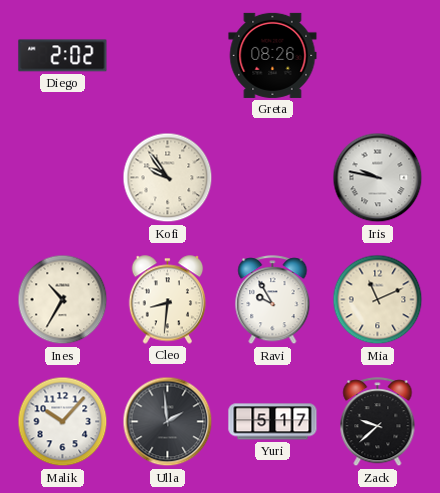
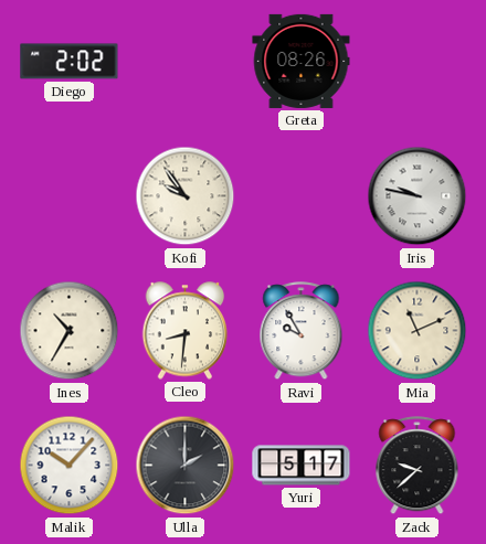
Ulla: 1:59 -> 2:00 (186, 466)
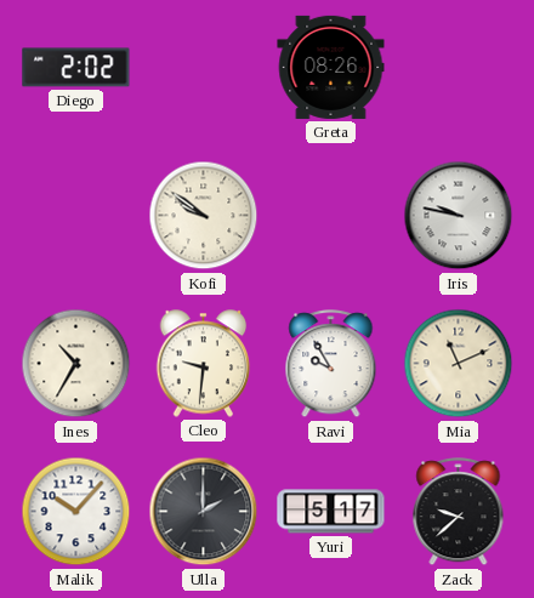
Kofi: 9:54 -> 9:51 (204, 216)
Cleo: 8:31 -> 9:31 (204, 364)
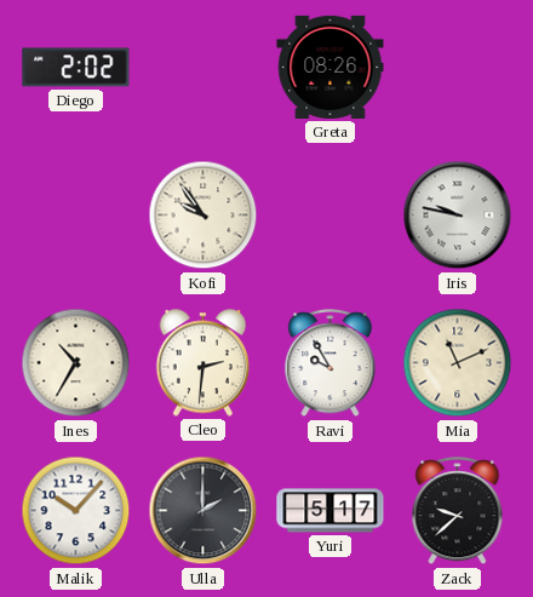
Kofi: 9:51 -> 9:54 (204, 216)
Cleo: 9:31 -> 2:31 (204, 363)
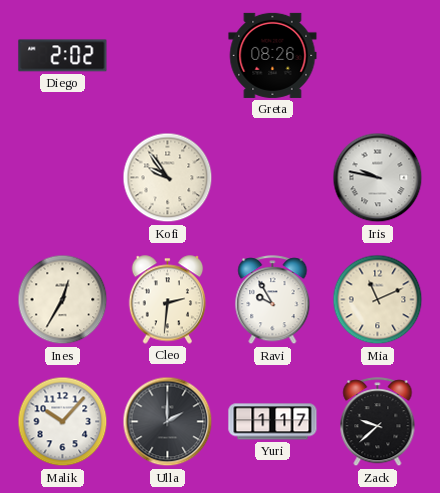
Ines: 10:35 -> 12:35 (63, 300)
Yuri: 5:17 -> 1:17 (273, 422)
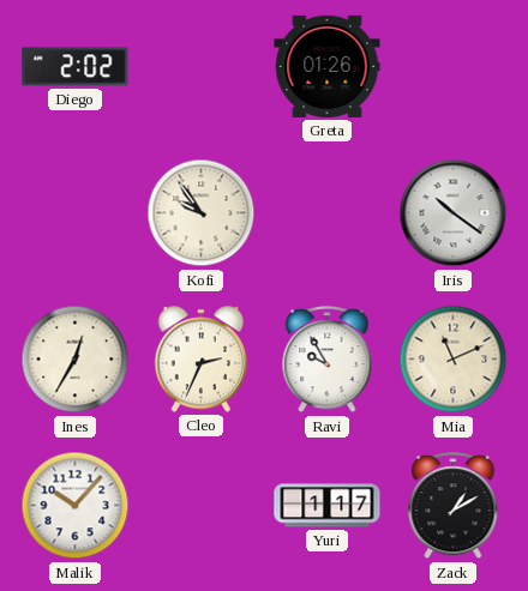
Greta: 08:26 -> 01:26 (328, 66)
Iris: 9:47 -> 10:21 (454, 213)
Cleo: 2:31 -> 2:34 (202, 360)
Ulla: 2:00 -> none (168, 422)
Zack: 9:38 -> 1:10 (454, 506)
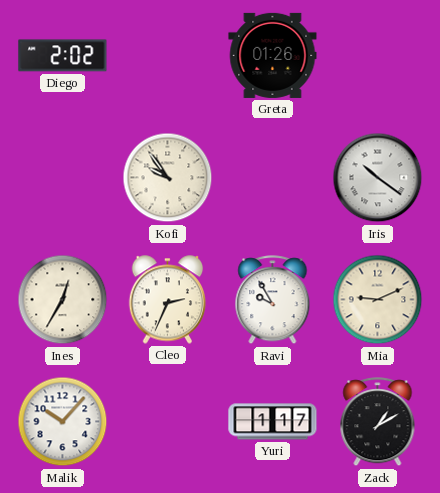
Mia: 11:11 -> 9:11 (378, 300)
